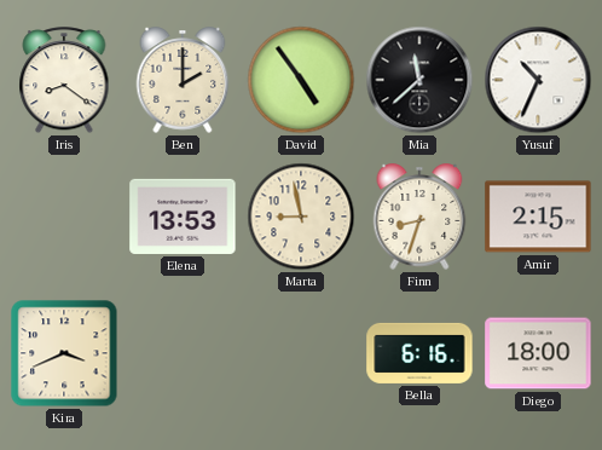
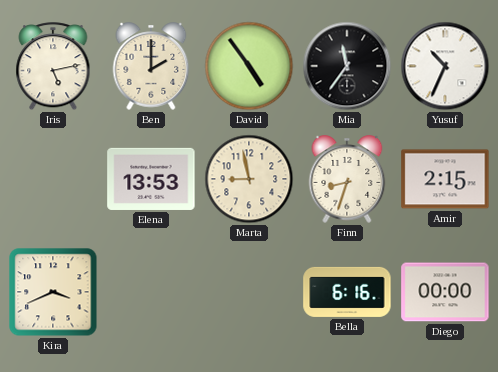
Iris: 8:21 -> 5:13 (53, 67)
Mia: 11:38 -> 11:36 (347, 66)
Diego: 18:00 -> 00:00 (445, 292)
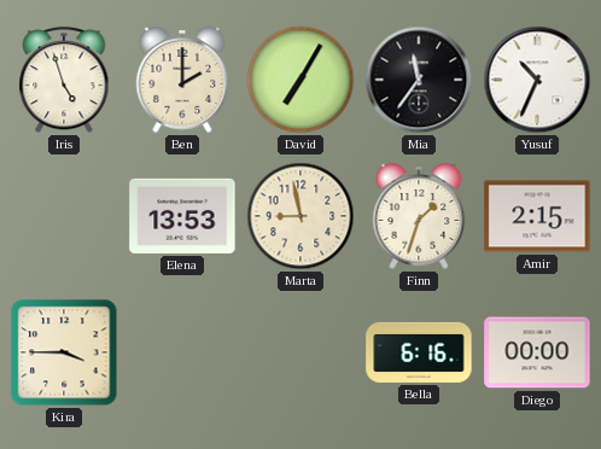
Iris: 5:13 -> 4:57 (64, 81)
David: 4:54 -> 7:05 (300, 80)
Finn: 8:33 -> 1:33 (419, 216)
Kira: 3:41 -> 3:45 (64, 352)
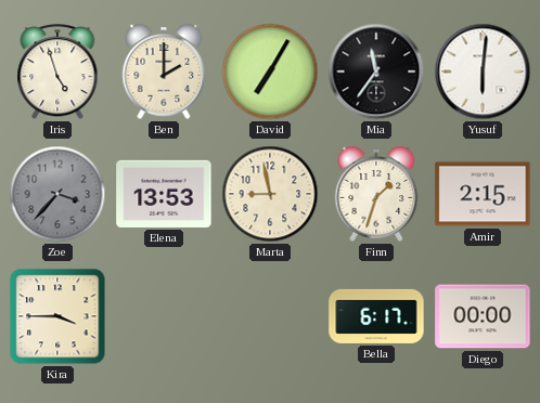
Yusuf: 10:34 -> 6:01 (483, 71)
Zoe: none -> 3:37 (57, 194)
Bella: 6:16 -> 6:17 (376, 316)
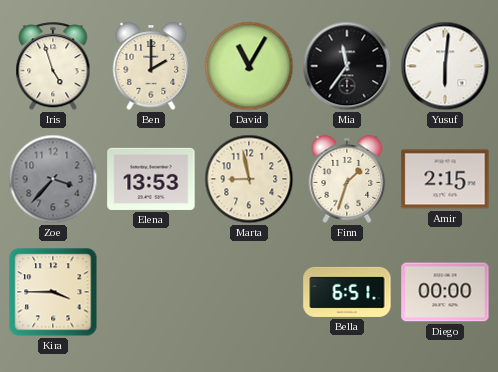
David: 7:05 -> 11:05 (249, 66)
Bella: 6:17 -> 6:51 (347, 292)
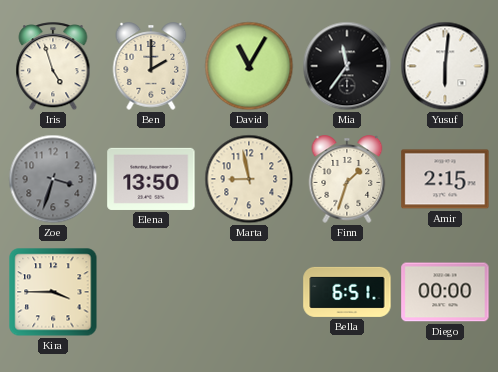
Zoe: 3:37 -> 3:33 (53, 179)
Elena: 13:53 -> 13:50 (151, 179)
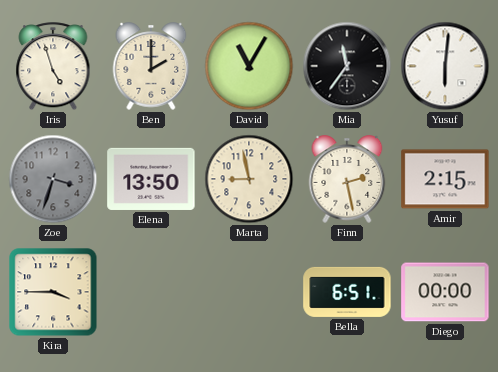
Finn: 1:33 -> 2:28 (347, 179)
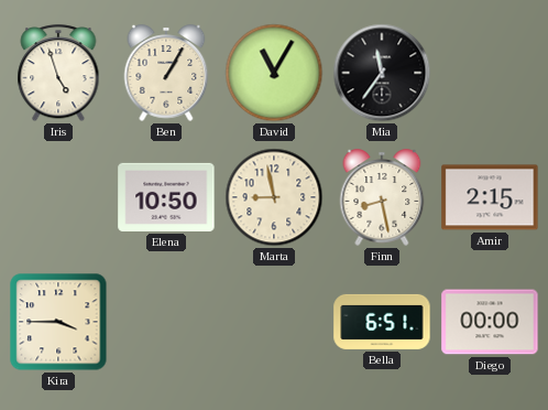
Ben: 2:00 -> 1:05 (166, 73)
Yusuf: 6:01 -> none (445, 66)
Zoe: 3:33 -> none (53, 179)
Elena: 13:50 -> 10:50 (166, 197)
Finn: 2:28 -> 8:28 (382, 197)
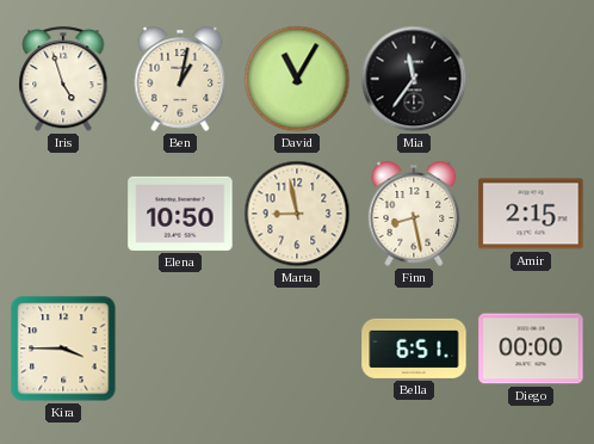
Ben: 1:05 -> 1:02 (180, 79)
